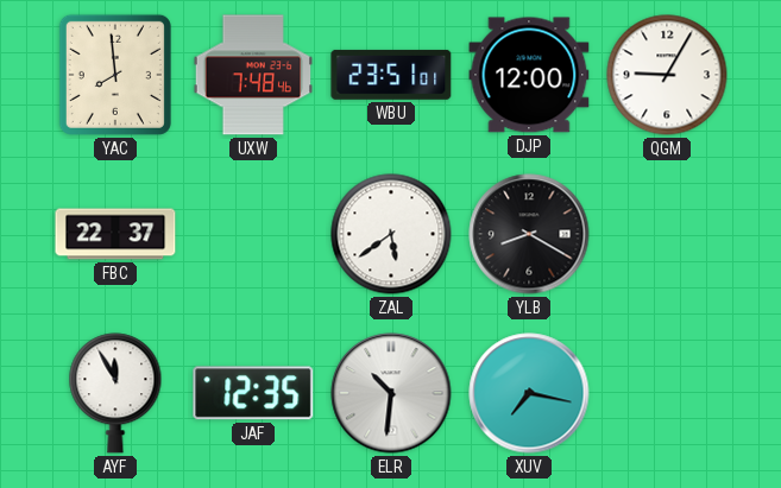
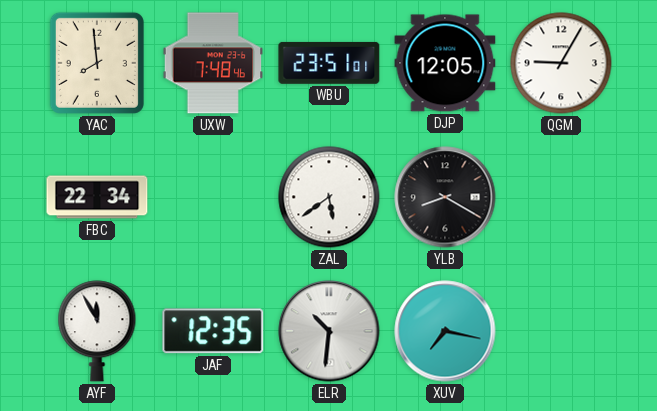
DJP: 12:00 -> 12:05 (445, 63)
FBC: 22:37 -> 22:34 (97, 197)
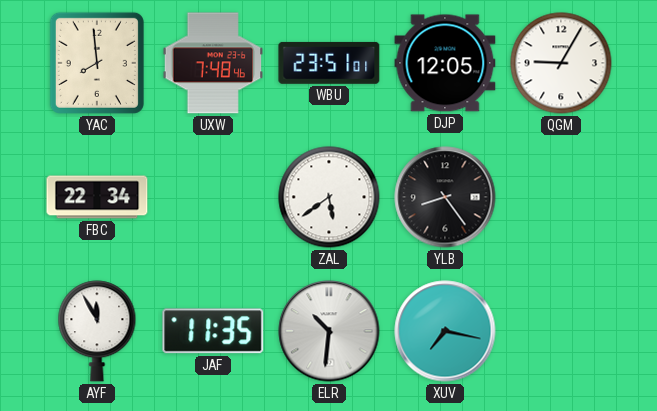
YLB: 8:20 -> 8:24 (445, 197)
JAF: 12:35 -> 11:35 (213, 331)
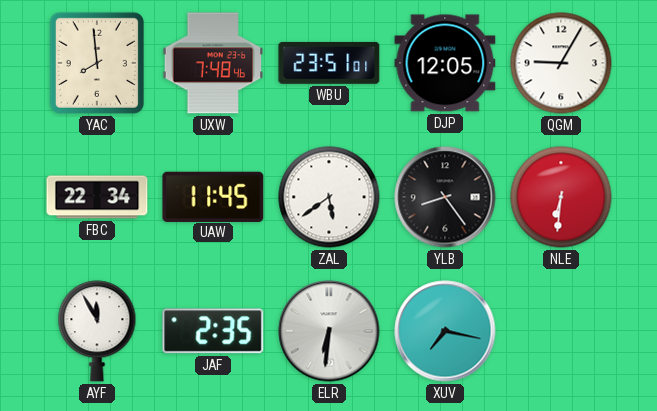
UAW: none -> 11:45 (213, 196)
NLE: none -> 6:31 (561, 197)
JAF: 11:35 -> 2:35 (213, 331)
ELR: 10:31 -> 6:31 (329, 331)
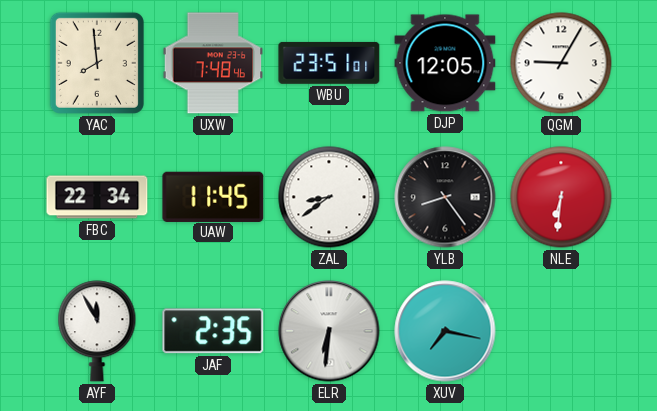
ZAL: 5:39 -> 8:39 (329, 197)
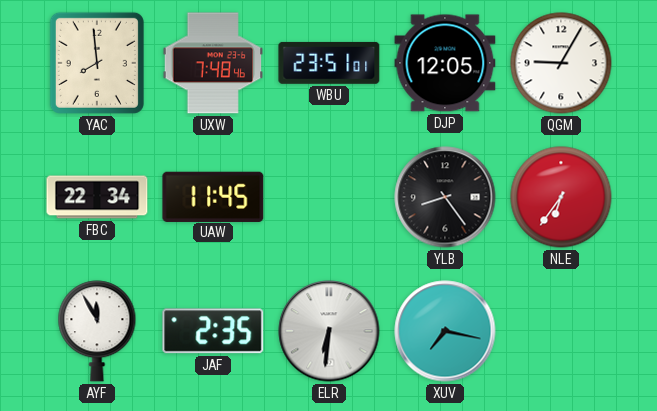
ZAL: 8:39 -> none (329, 197)
NLE: 6:31 -> 6:36 (561, 197)
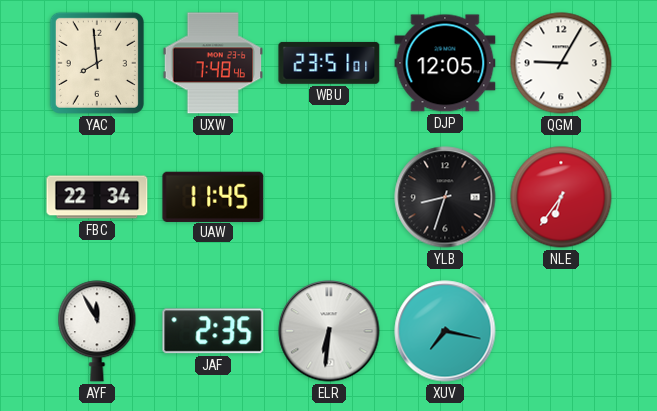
YLB: 8:24 -> 8:33 (445, 197)
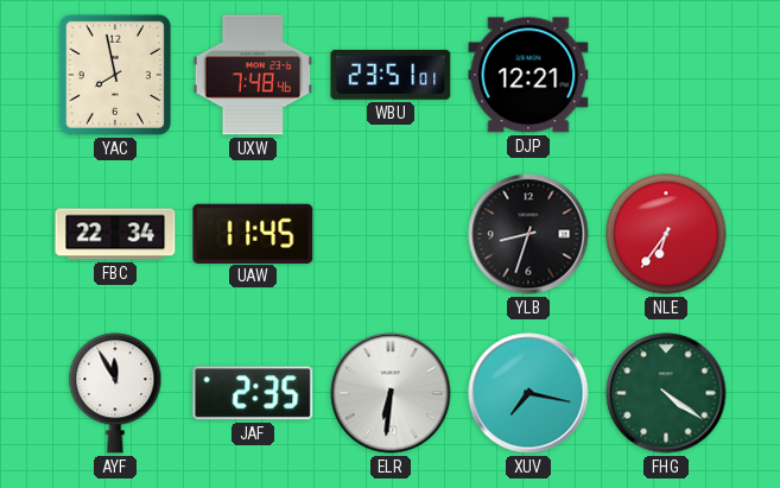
YAC: 7:59 -> 7:58 (115, 75)
DJP: 12:05 -> 12:21 (528, 75)
QGM: 9:05 -> none (561, 63)
FHG: none -> 4:21 (666, 393)
